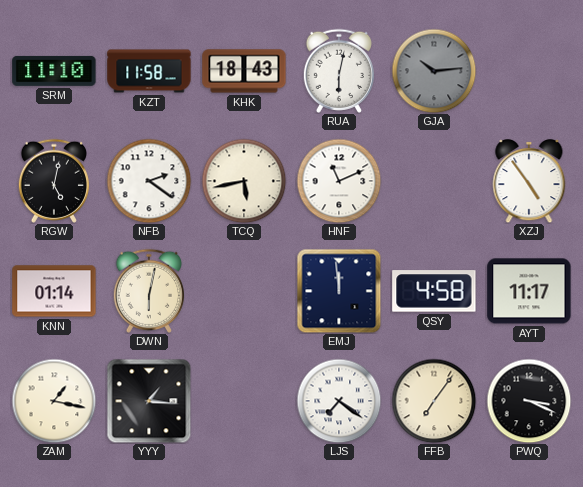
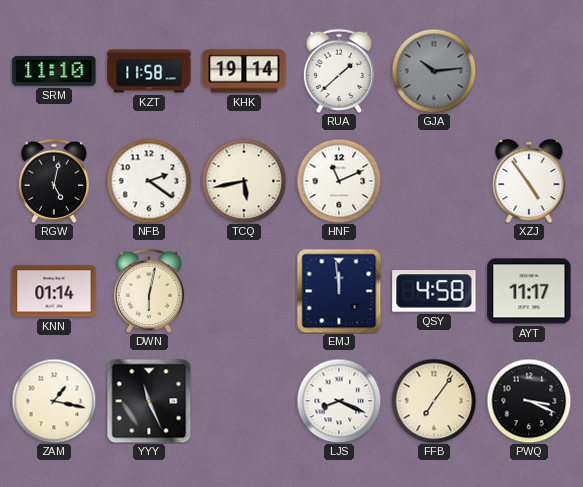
KHK: 18:43 -> 19:14 (244, 71)
RUA: 6:02 -> 1:38 (339, 71)
YYY: 1:16 -> 11:26 (149, 401)
LJS: 7:21 -> 8:19 (339, 401)
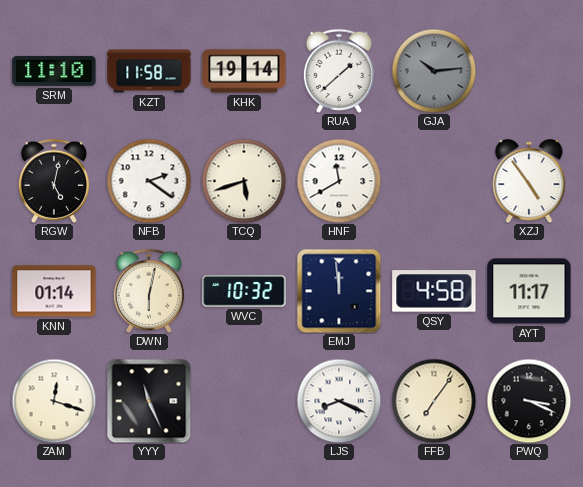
TCQ: 5:43 -> 5:42 (244, 181)
HNF: 11:11 -> 11:40 (339, 181)
WVC: none -> 10:32 (244, 291)
ZAM: 1:17 -> 12:18 (54, 401)
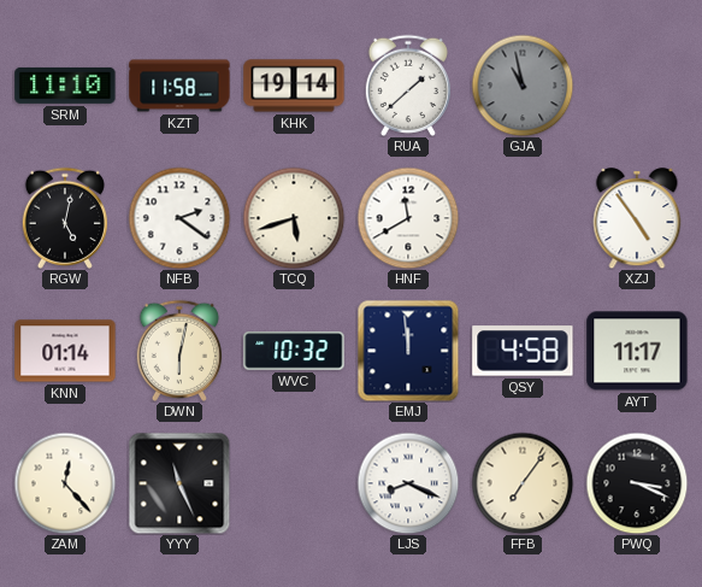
GJA: 10:14 -> 10:58 (523, 86)
ZAM: 12:18 -> 12:23 (65, 483)
